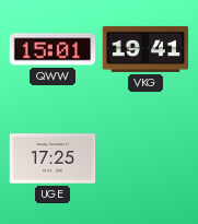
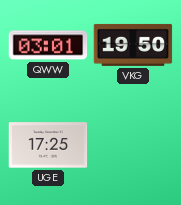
QWW: 15:01 -> 03:01 (48, 45)
VKG: 19:41 -> 19:50 (133, 45)
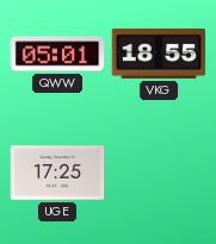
QWW: 03:01 -> 05:01 (57, 54)
VKG: 19:50 -> 18:55 (159, 54)
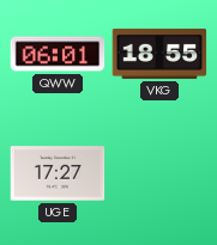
QWW: 05:01 -> 06:01 (58, 54)
UGE: 17:25 -> 17:27 (58, 173)
